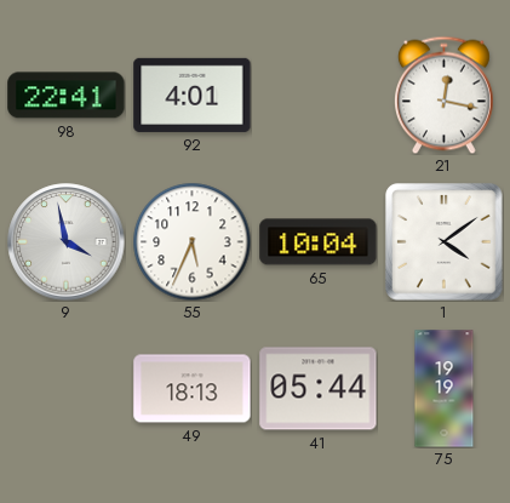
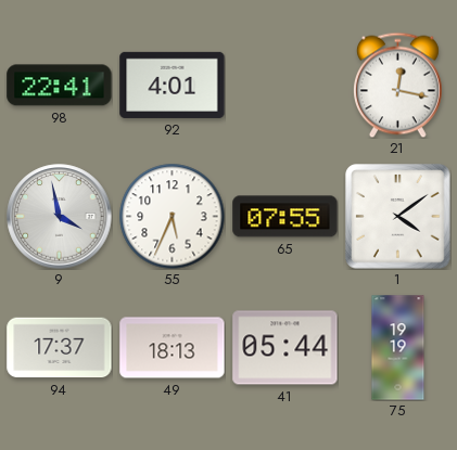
65: 10:04 -> 07:55 (285, 217)
94: none -> 17:37 (60, 348)
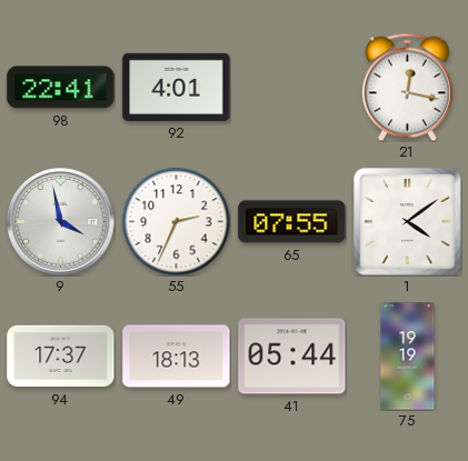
55: 5:34 -> 2:34 (176, 221)
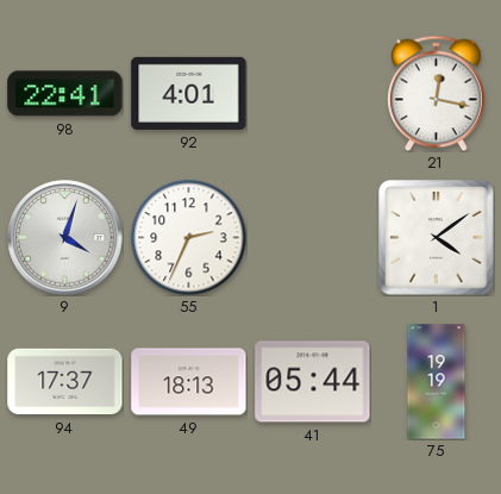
9: 3:58 -> 4:03 (65, 238)
65: 07:55 -> none (292, 222)
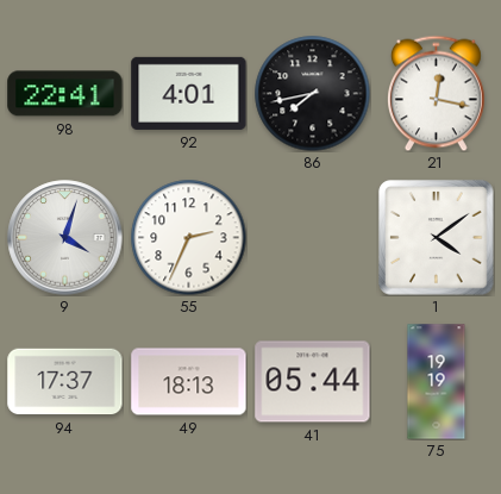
86: none -> 7:43 (312, 93)
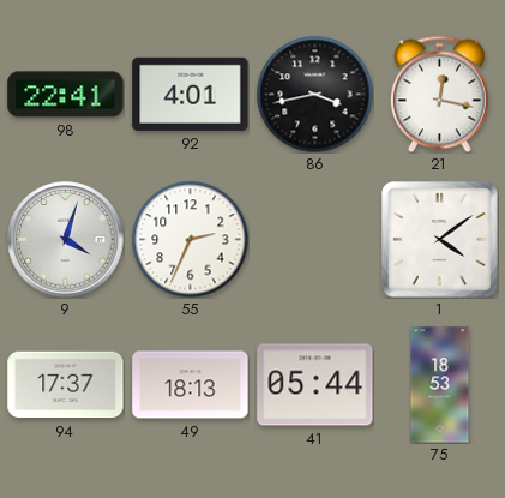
86: 7:43 -> 3:43 (314, 94)
75: 19:19 -> 18:53 (440, 385)
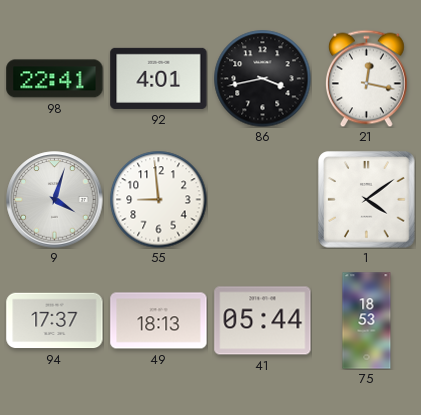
55: 2:34 -> 8:59 (158, 199)
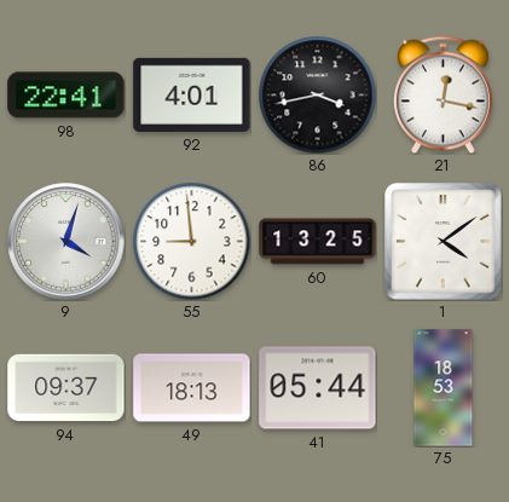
60: none -> 13:25 (318, 242)
94: 17:37 -> 09:37 (66, 388)
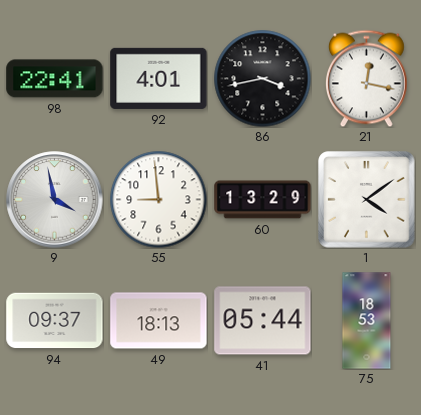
9: 4:03 -> 3:58 (55, 200)
60: 13:25 -> 13:29 (263, 200)
